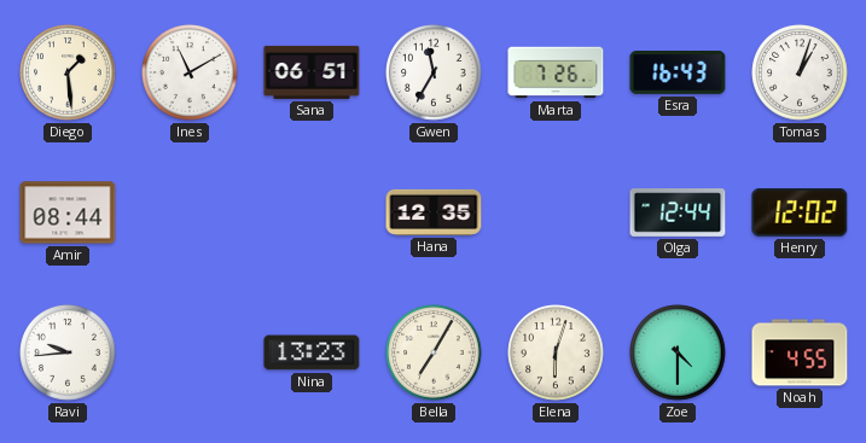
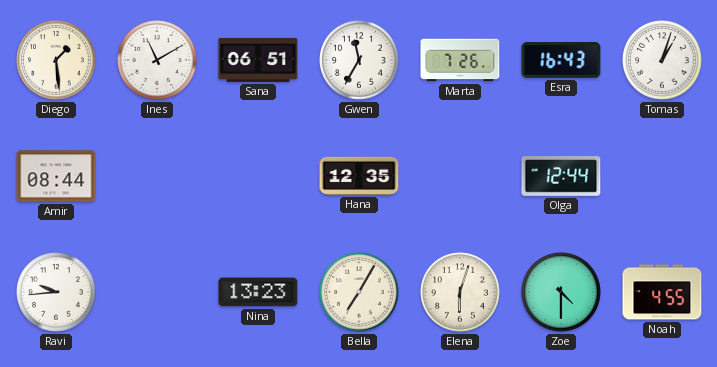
Henry: 12:02 -> none (800, 212)
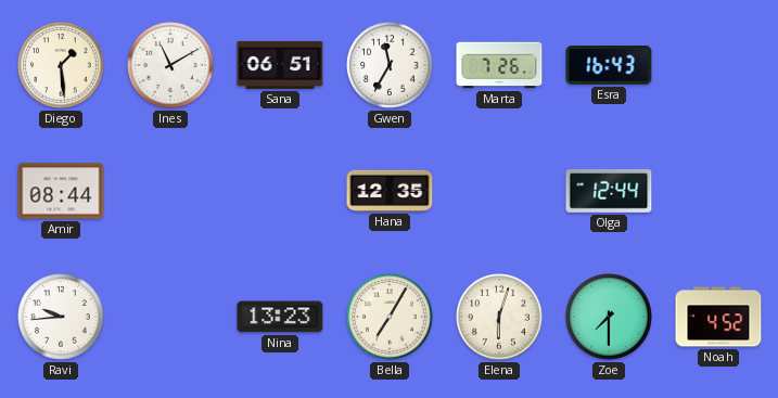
Tomas: 1:03 -> none (662, 60)
Zoe: 4:30 -> 7:30 (609, 317)
Noah: 4:55 -> 4:52 (718, 317)
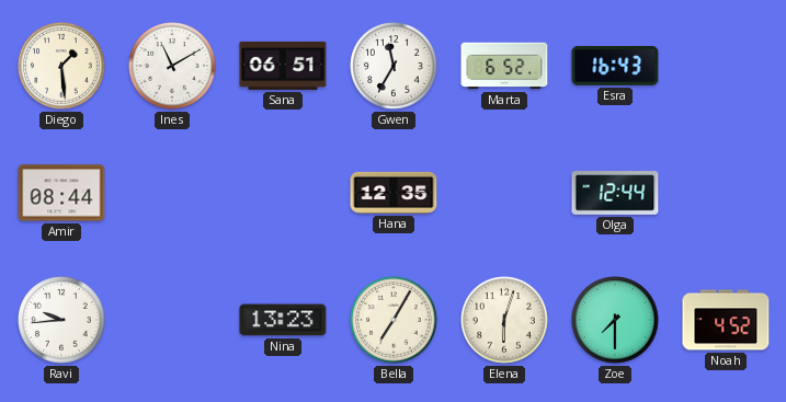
Marta: 7:26 -> 6:52 (504, 66)
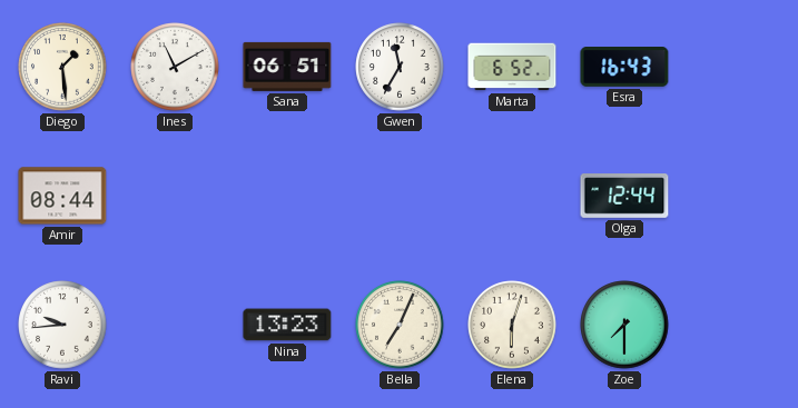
Hana: 12:35 -> none (394, 193)
Bella: 7:05 -> 7:04 (400, 325)
Noah: 4:52 -> none (726, 320)
